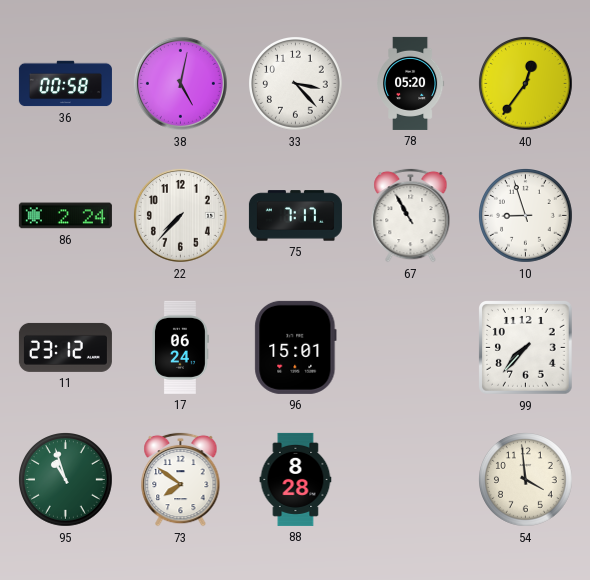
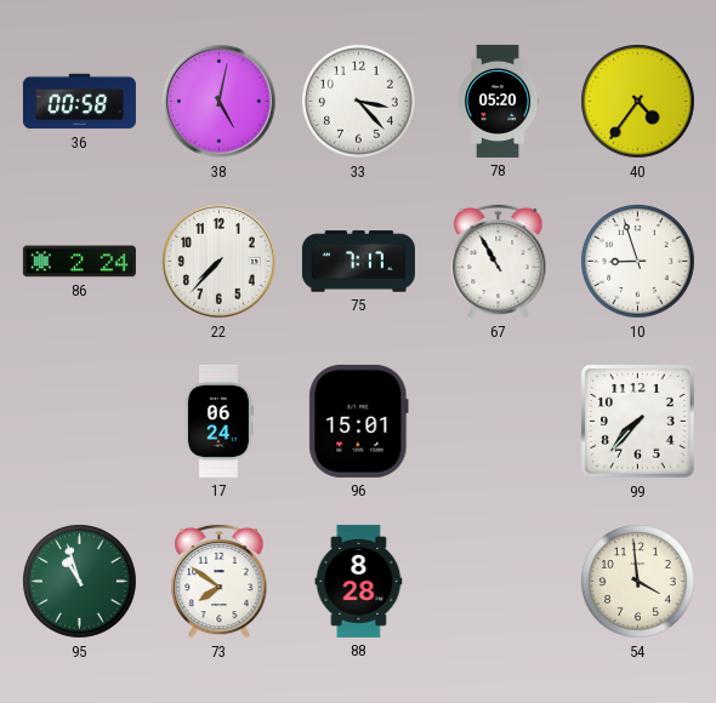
40: 12:36 -> 4:36 (638, 102)
11: 23:12 -> none (65, 347)
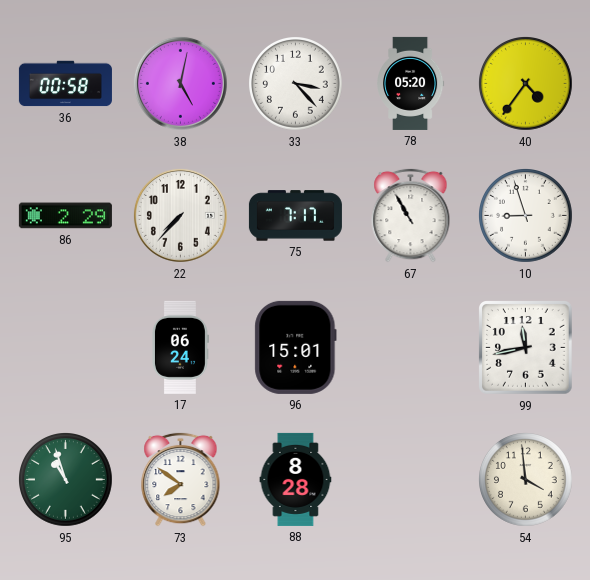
86: 2:24 -> 2:29 (65, 216)
99: 7:37 -> 11:43 (526, 348)
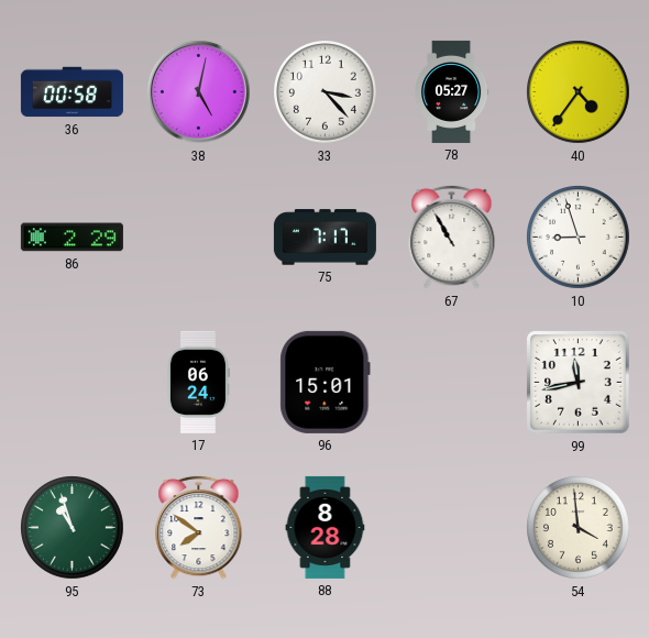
78: 05:20 -> 05:27 (452, 91)
22: 7:37 -> none (180, 215)
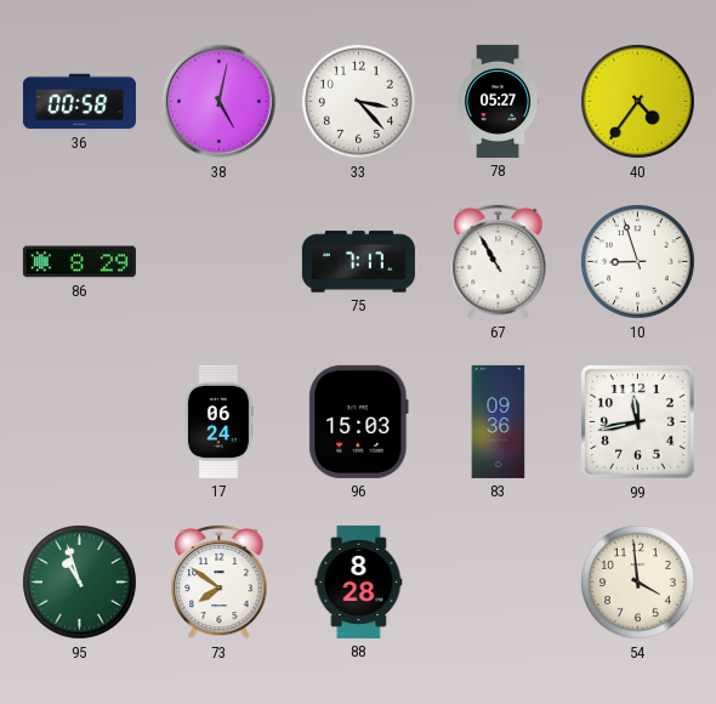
86: 2:29 -> 8:29 (79, 262)
96: 15:01 -> 15:03 (359, 421)
83: none -> 09:36 (499, 421)
